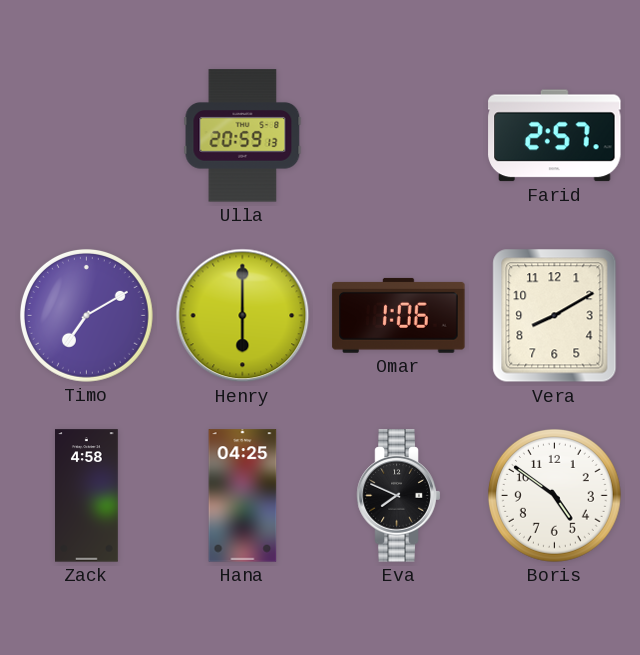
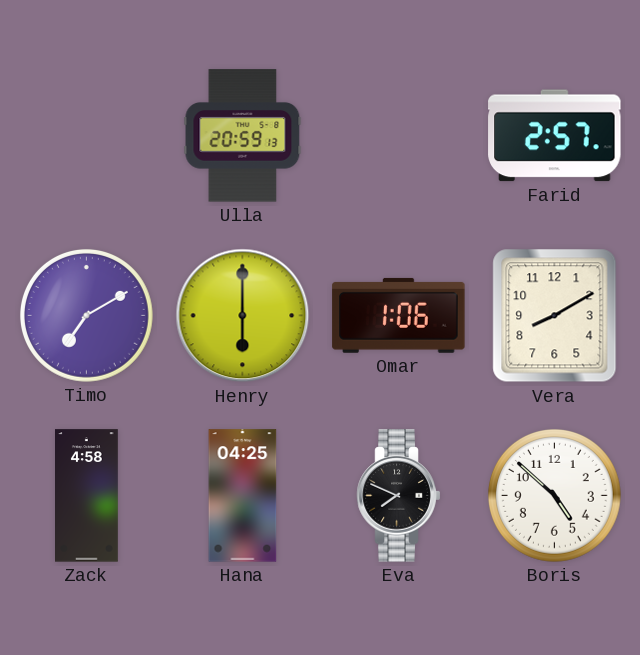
Boris: 4:51 -> 4:52 (554, 495)
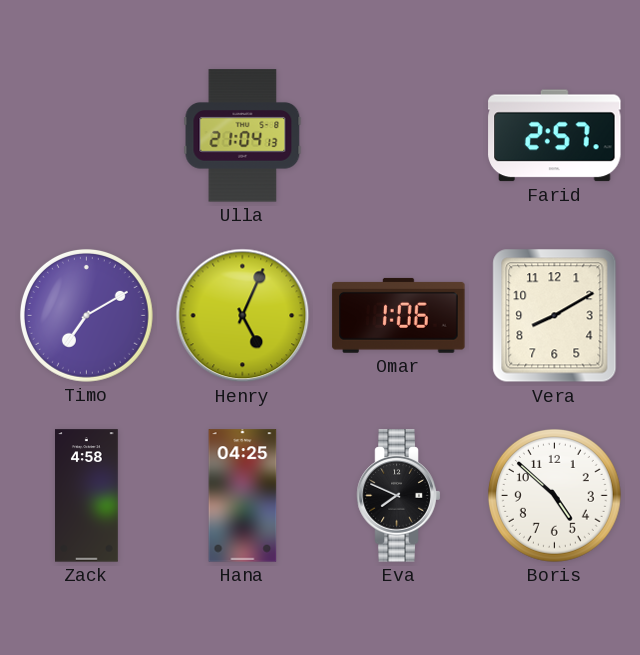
Ulla: 20:59 -> 21:04 (243, 136)
Henry: 6:00 -> 5:04 (243, 316)
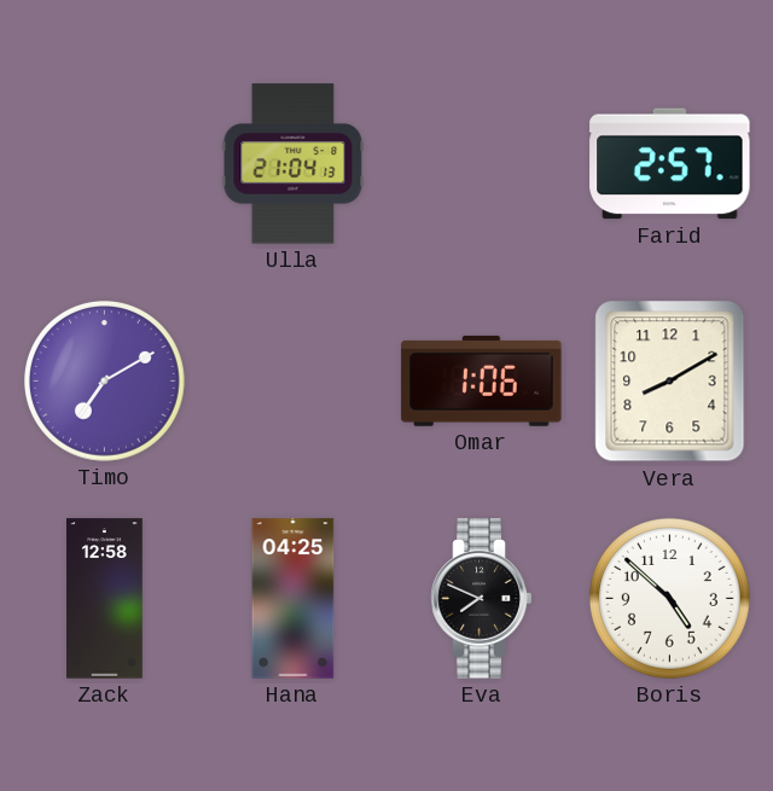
Henry: 5:04 -> none (243, 316)
Zack: 4:58 -> 12:58 (105, 599)
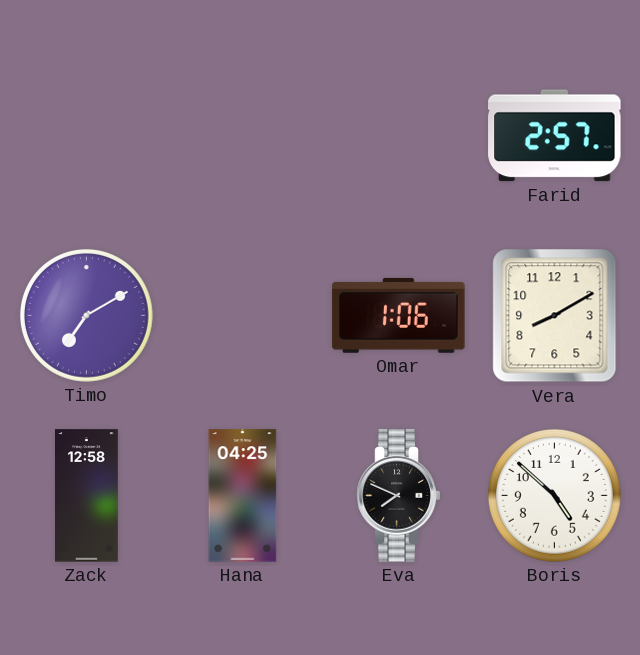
Ulla: 21:04 -> none (293, 164)
